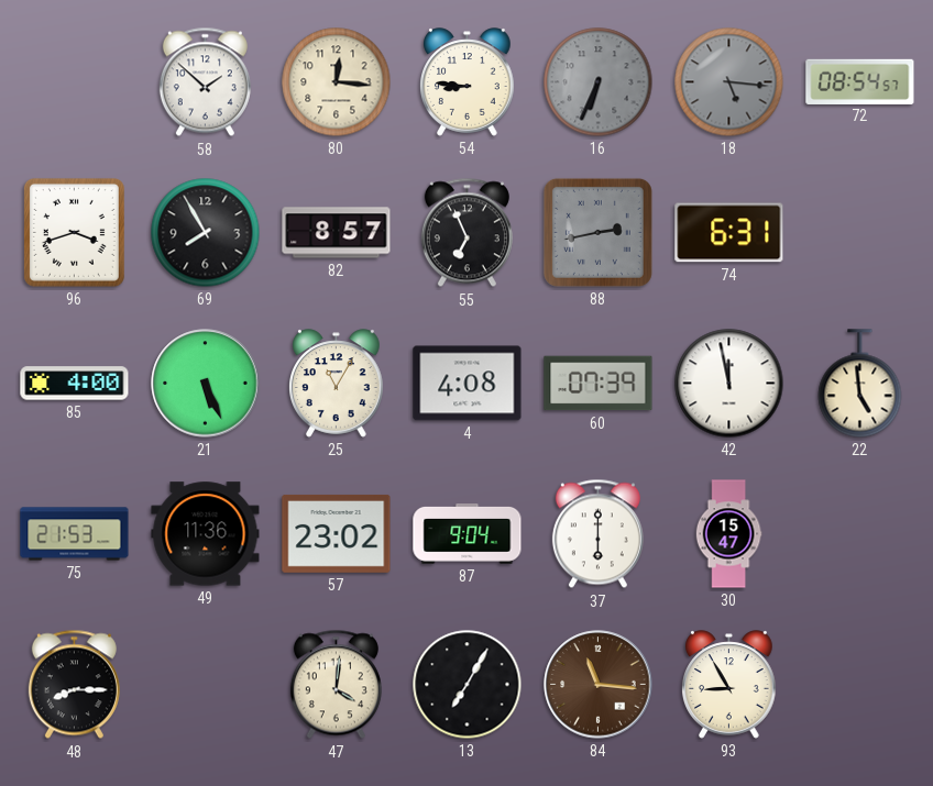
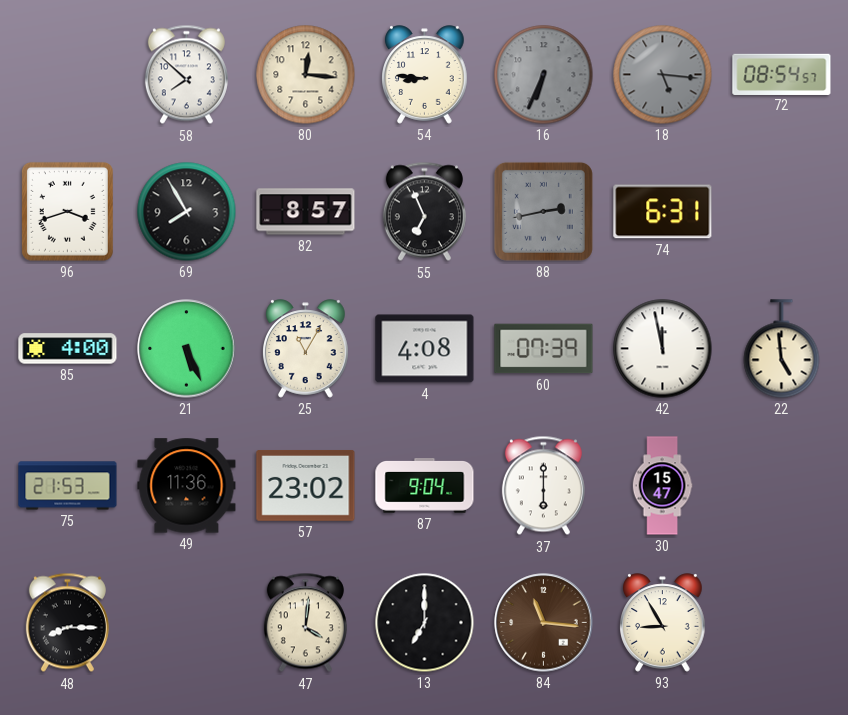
58: 1:52 -> 7:52 (186, 75)
13: 7:05 -> 7:00 (425, 623)
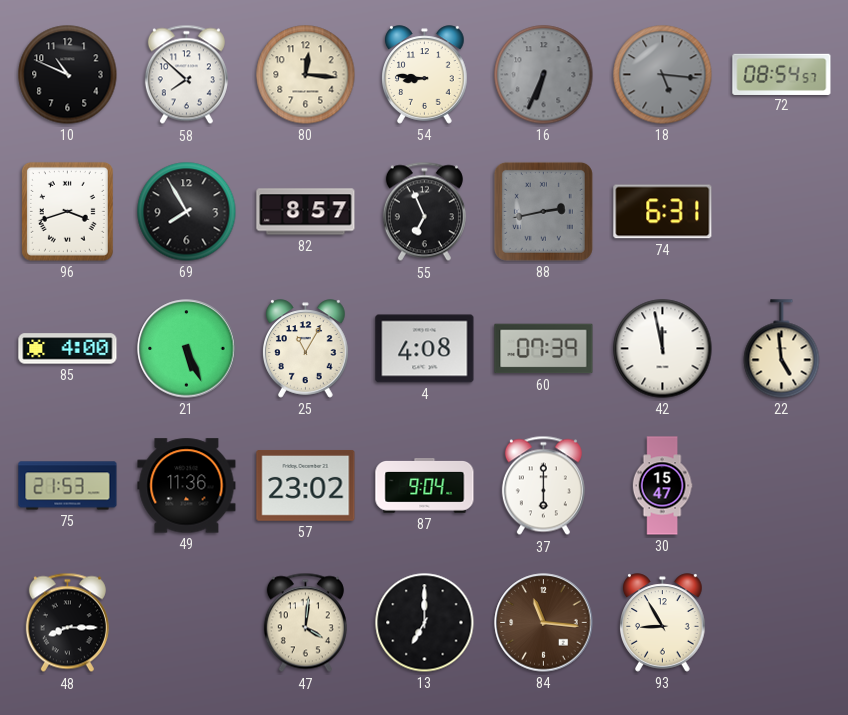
10: none -> 10:49 (68, 75)
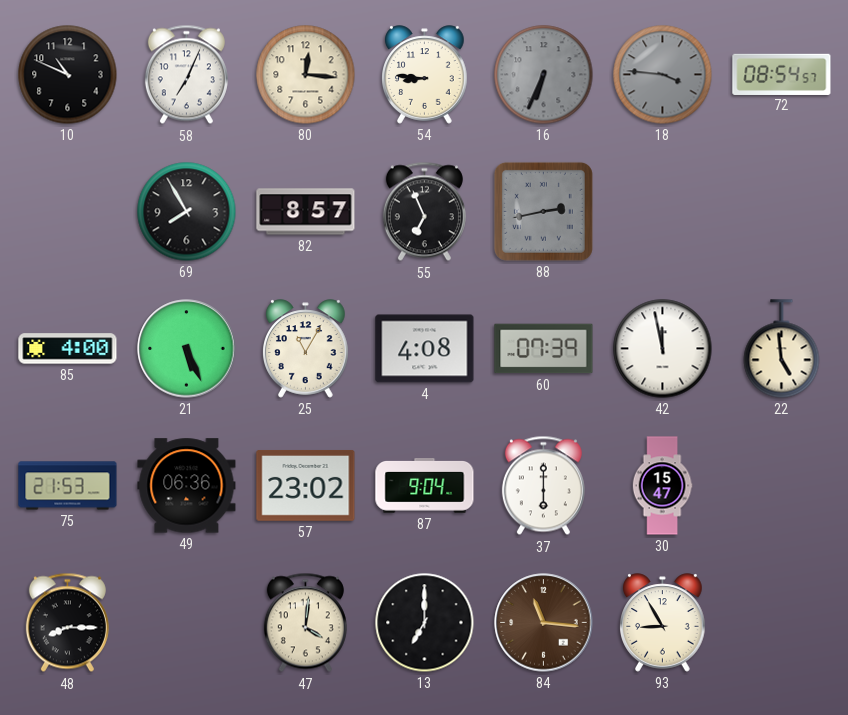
58: 7:52 -> 7:04 (186, 75)
18: 5:16 -> 3:46 (663, 75)
96: 3:42 -> none (67, 211)
74: 6:31 -> none (663, 212)
49: 11:36 -> 06:36 (187, 486)
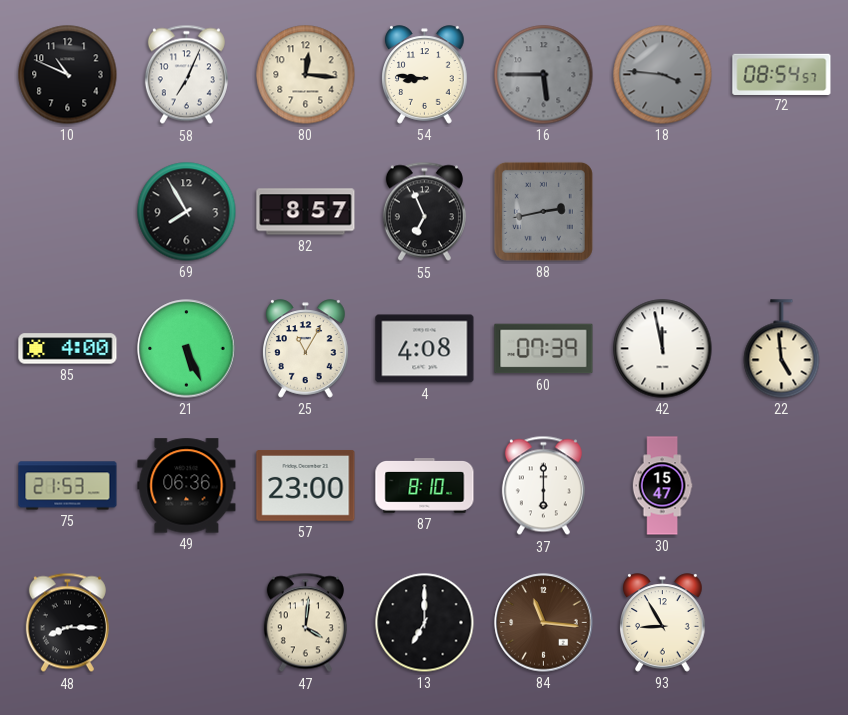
16: 6:34 -> 5:45 (544, 75)
57: 23:02 -> 23:00 (306, 486)
87: 9:04 -> 8:10 (425, 486)
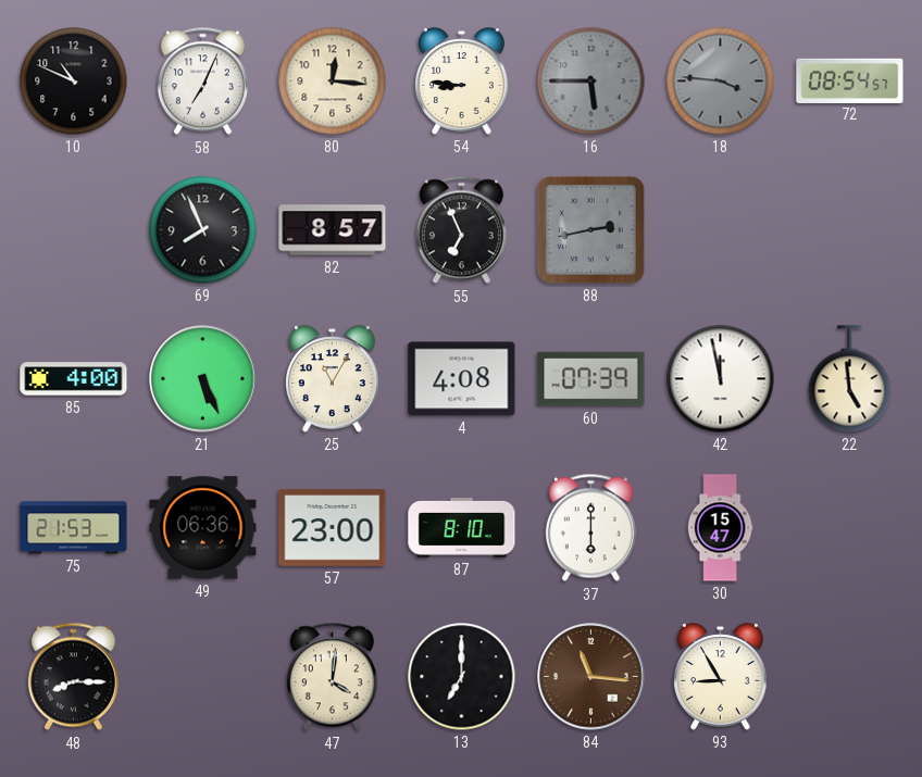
69: 7:55 -> 7:56 (203, 230)
